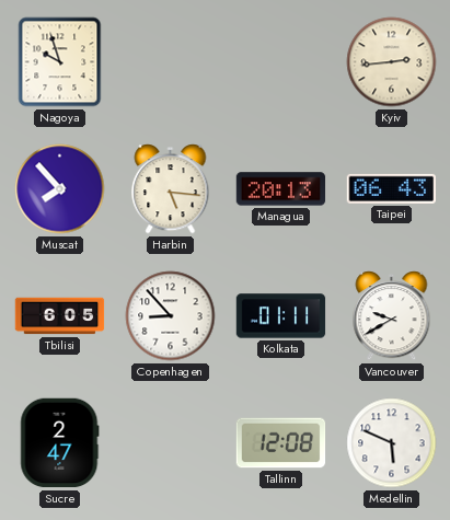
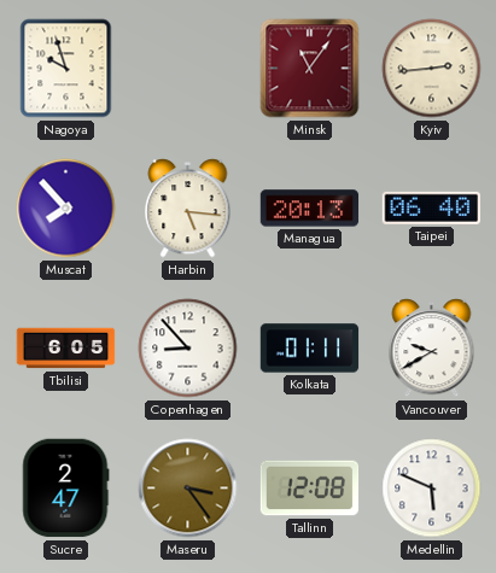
Minsk: none -> 11:06 (310, 69)
Taipei: 06:43 -> 06:40 (432, 207)
Maseru: none -> 3:24 (188, 489)
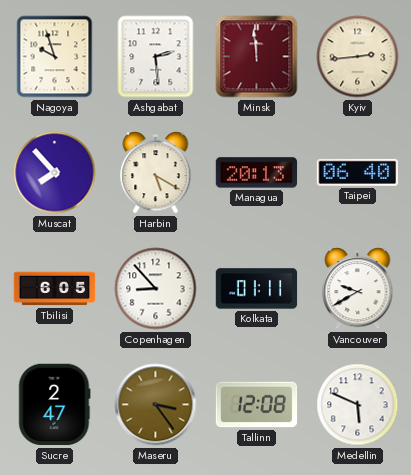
Ashgabat: none -> 2:29 (156, 57)
Minsk: 11:06 -> 11:59 (257, 57)
Harbin: 5:16 -> 5:20 (156, 173)
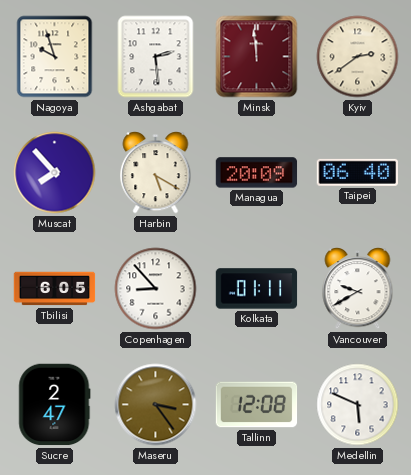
Kyiv: 2:44 -> 2:39 (358, 57)
Managua: 20:13 -> 20:09 (257, 173)
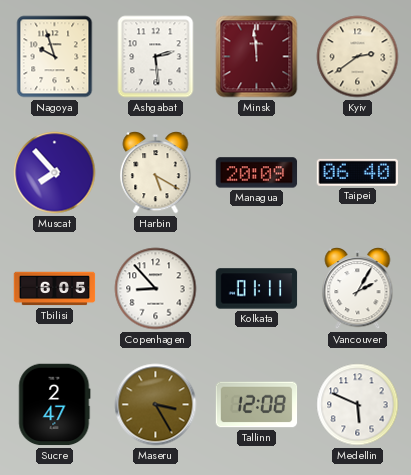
Vancouver: 9:40 -> 2:05 (358, 289)
Maseru: 3:24 -> 3:25 (156, 405)
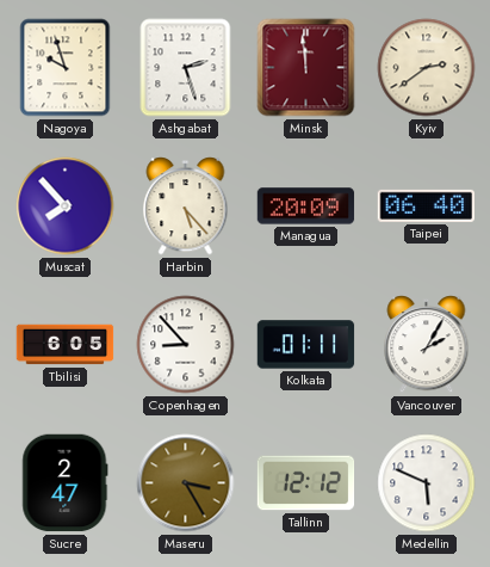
Ashgabat: 2:29 -> 2:27 (186, 68)
Harbin: 5:20 -> 5:23 (186, 207)
Tallinn: 12:08 -> 12:12 (306, 483)
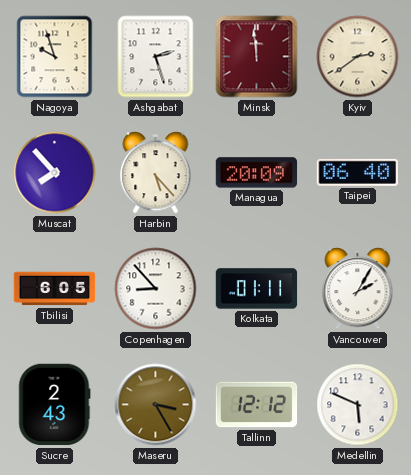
Sucre: 2:47 -> 2:43 (55, 405)
